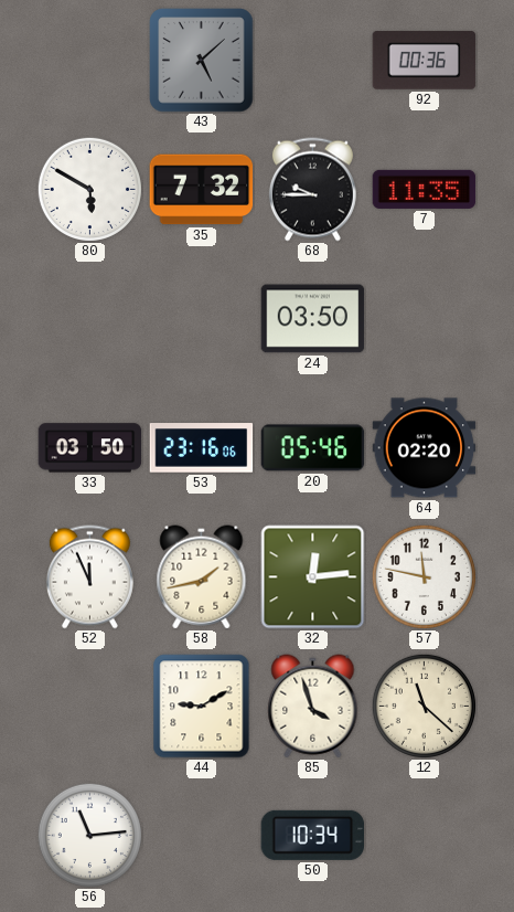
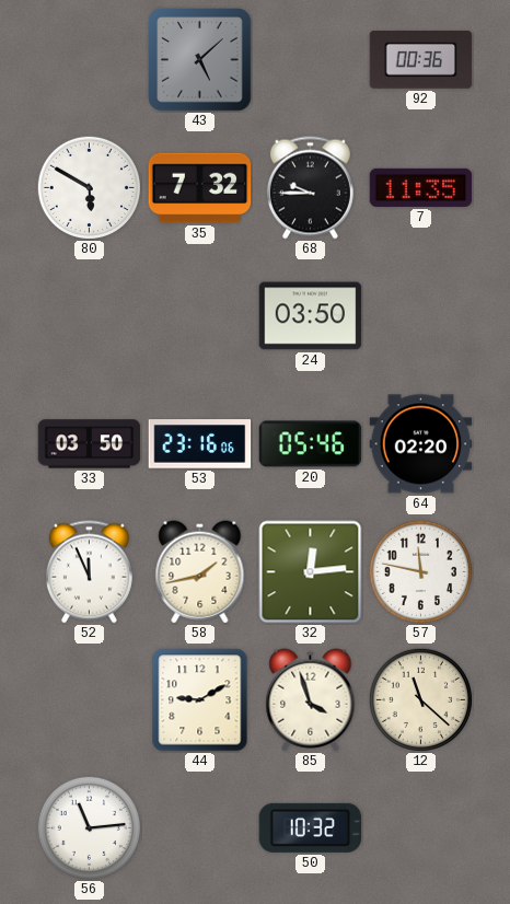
50: 10:34 -> 10:32 (311, 827)
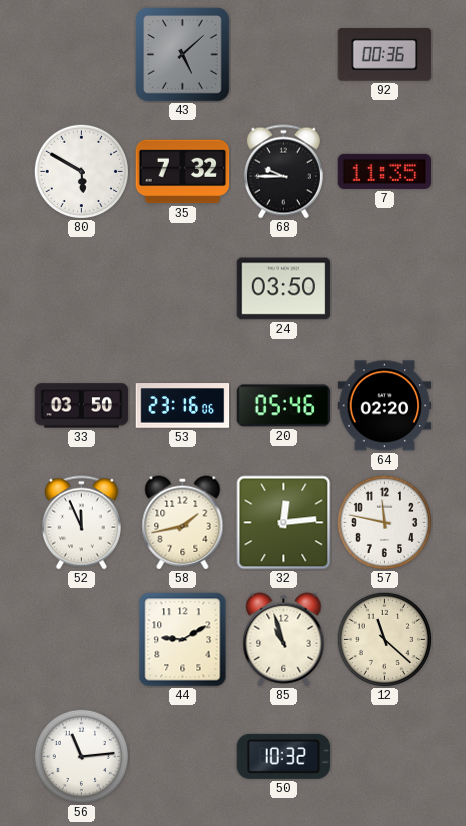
85: 3:57 -> 10:57 (284, 640)
